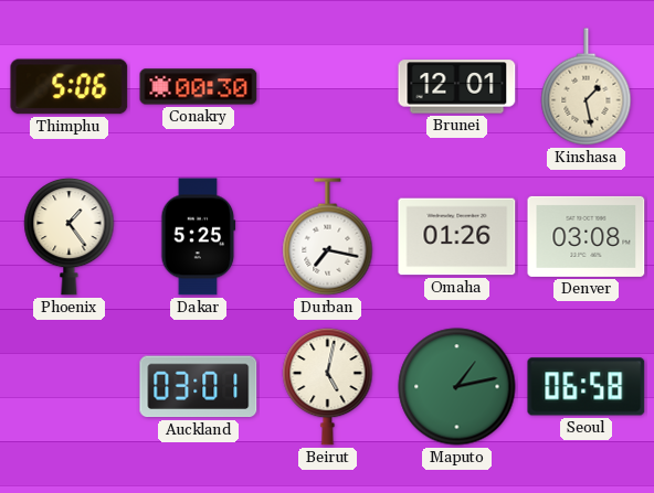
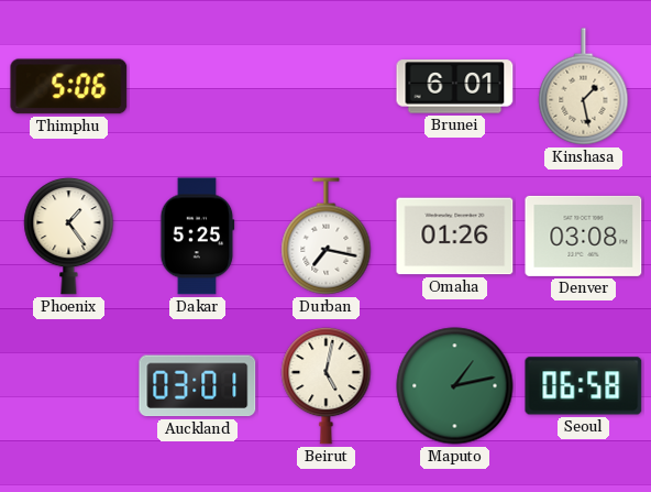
Conakry: 00:30 -> none (199, 87)
Brunei: 12:01 -> 6:01 (455, 87)
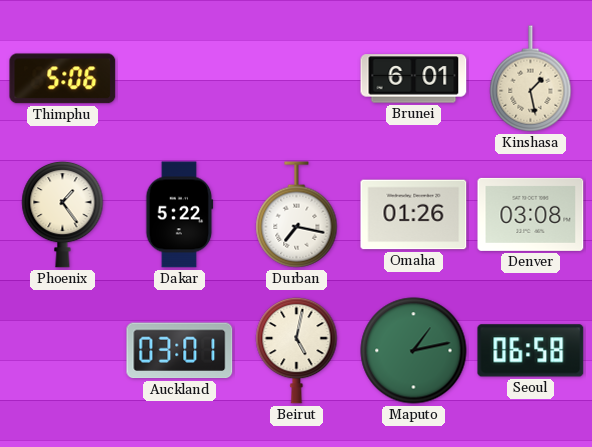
Dakar: 5:25 -> 5:22 (180, 215)
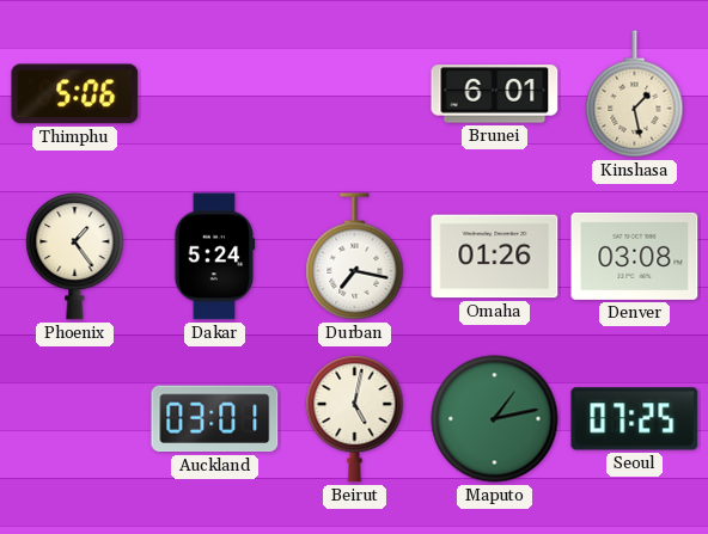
Dakar: 5:22 -> 5:24 (215, 257)
Seoul: 06:58 -> 07:25 (635, 419)
